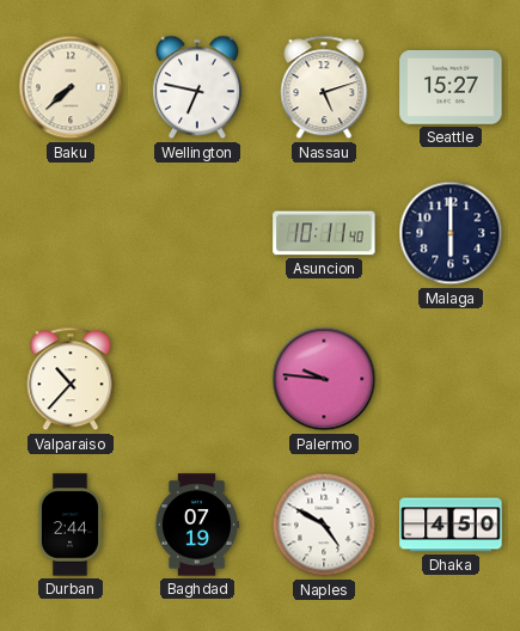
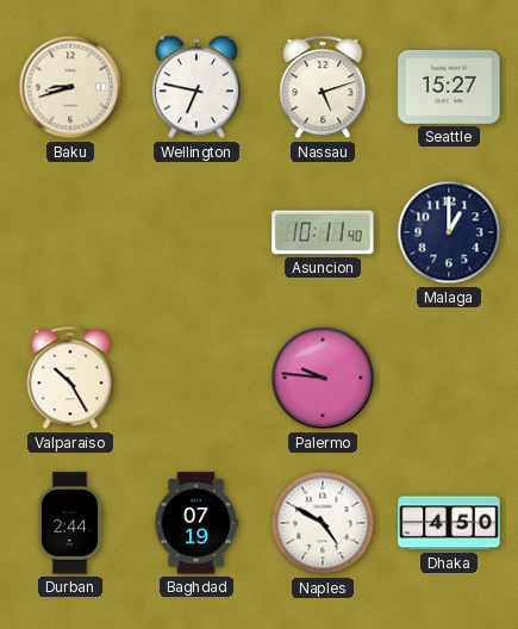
Baku: 7:38 -> 8:42 (70, 87)
Malaga: 6:00 -> 1:00 (449, 232)
Valparaiso: 10:37 -> 10:25 (70, 378)
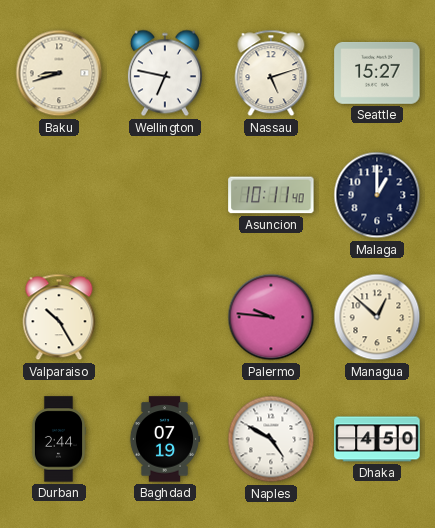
Managua: none -> 12:52 (377, 317)
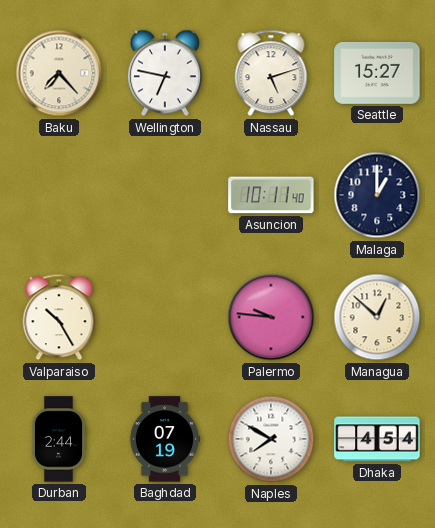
Baku: 8:42 -> 7:23 (59, 73)
Naples: 4:50 -> 7:50 (271, 439)
Dhaka: 4:50 -> 4:54 (377, 439)
